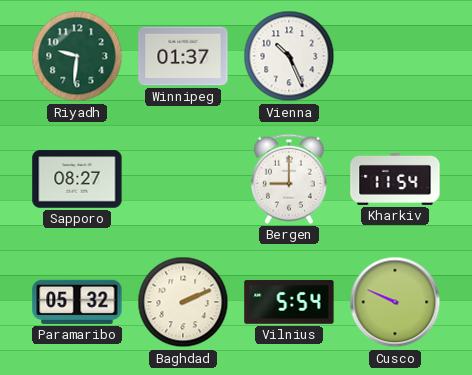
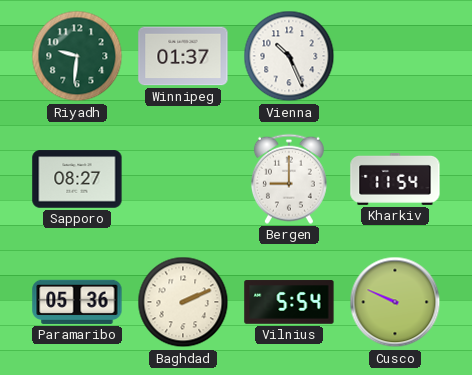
Paramaribo: 05:32 -> 05:36 (77, 302)
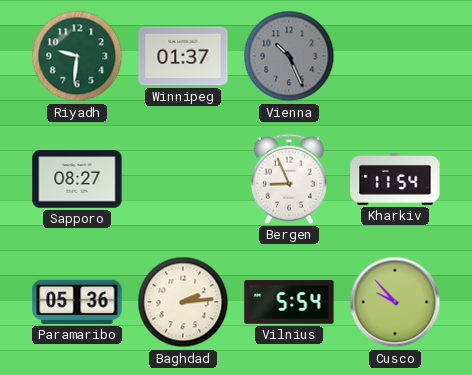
Vienna dial: white -> grey (289, 56)
Bergen: 9:00 -> 8:56 (289, 179)
Baghdad: 2:11 -> 2:14 (183, 302)
Cusco: 9:49 -> 9:53 (395, 302)
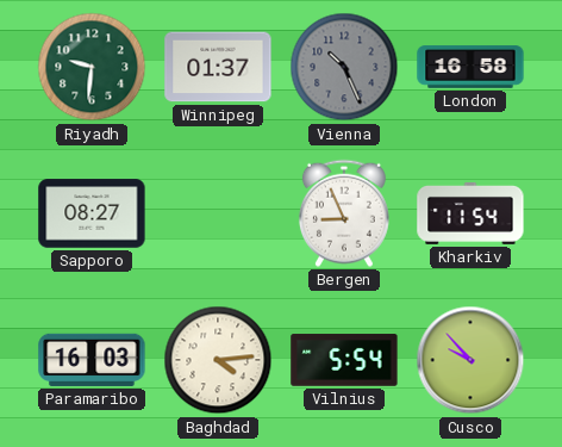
London: none -> 16:58 (470, 67)
Paramaribo: 05:36 -> 16:03 (92, 360)
Baghdad: 2:14 -> 4:14 (218, 360)
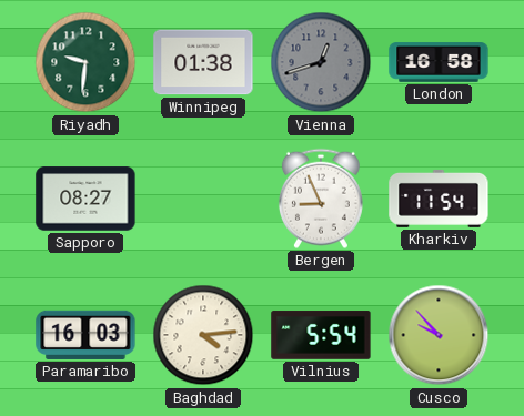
Winnipeg: 01:37 -> 01:38 (203, 62)
Vienna: 10:26 -> 12:42 (321, 62)
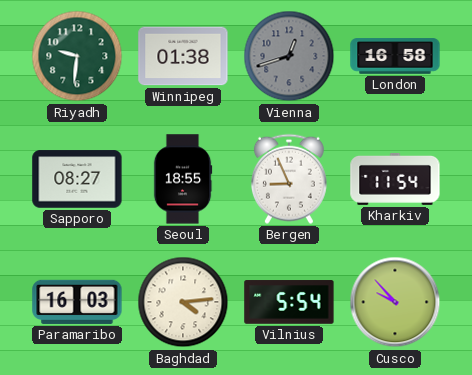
Seoul: none -> 18:55 (183, 179)
